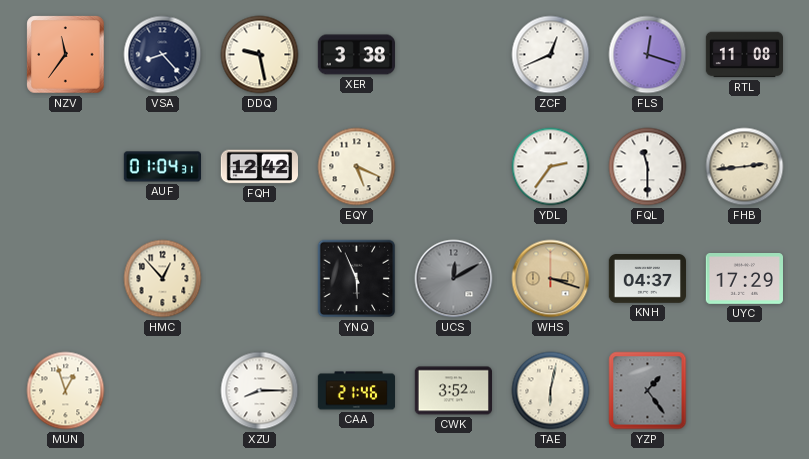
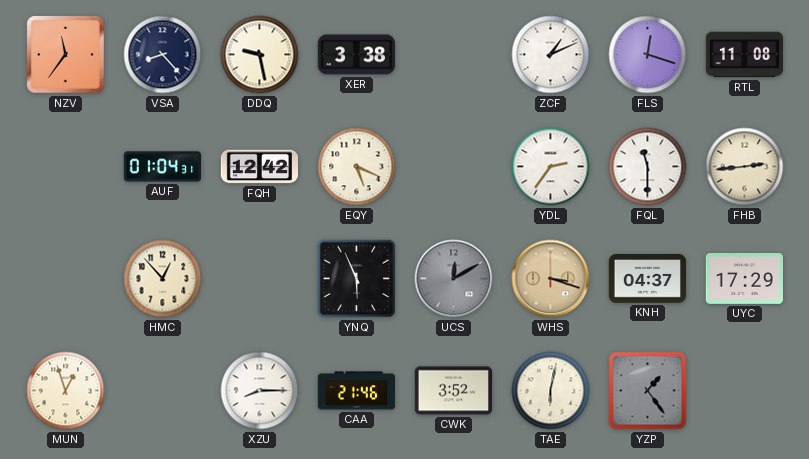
ZCF: 12:41 -> 1:11 (551, 55)
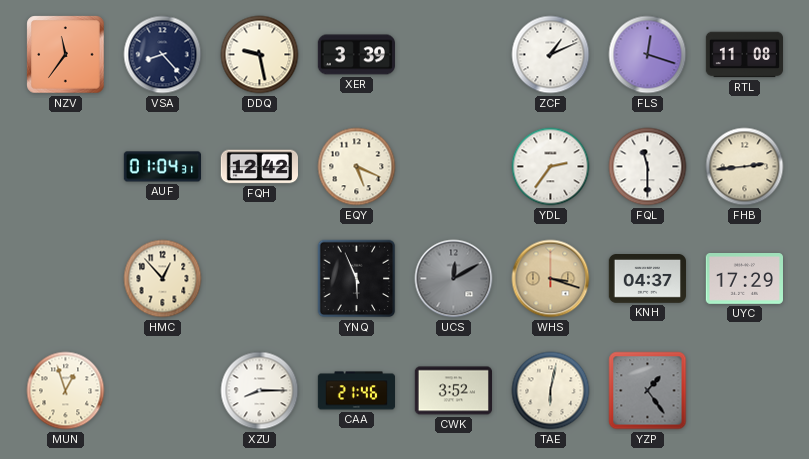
XER: 3:38 -> 3:39 (356, 55)
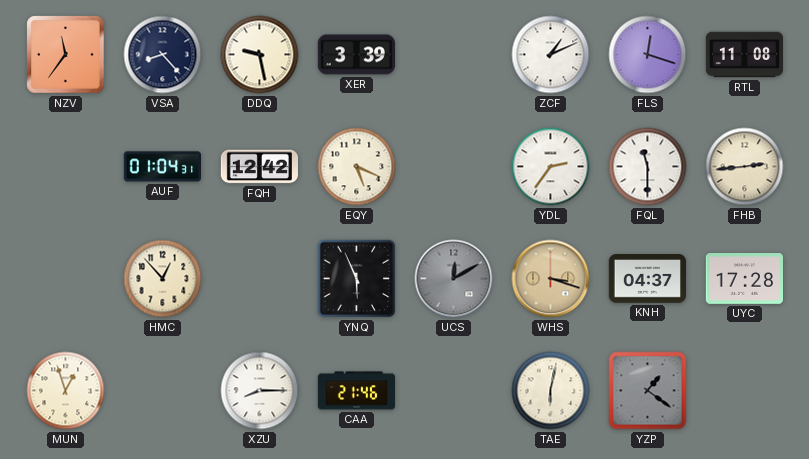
UYC: 17:29 -> 17:28 (744, 279)
CWK: 3:52 -> none (453, 391)
YZP: 1:24 -> 1:21 (648, 391)
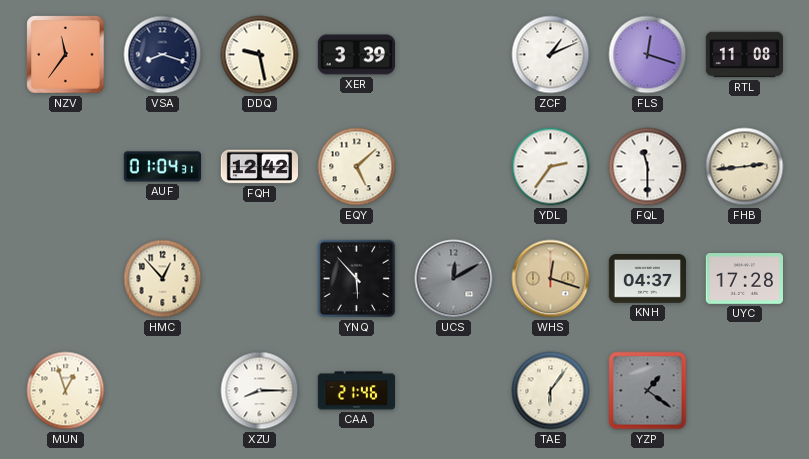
VSA: 8:23 -> 8:18 (163, 55)
EQY: 5:19 -> 5:08 (357, 167)
YNQ: 5:56 -> 5:53 (357, 279)
WHS: 3:18 -> 12:18 (551, 279)
TAE: 6:02 -> 6:06 (551, 391)
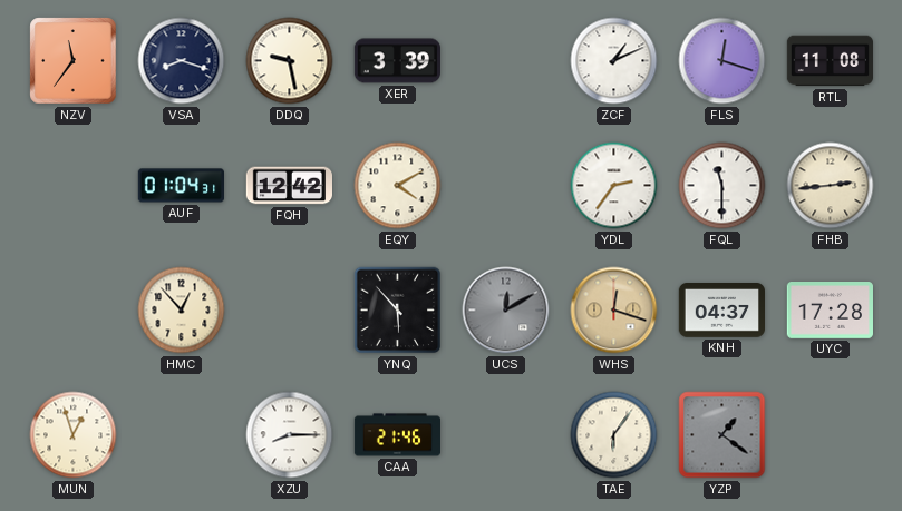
EQY: 5:08 -> 4:10 (398, 186)
